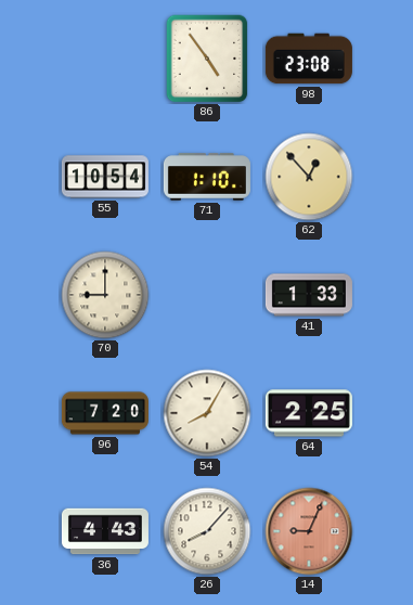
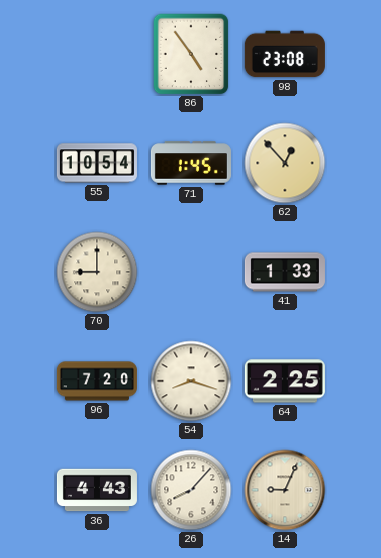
71: 1:10 -> 1:45 (191, 163)
54: 8:05 -> 8:18 (191, 381)
14 dial: salmon -> cream (285, 490)
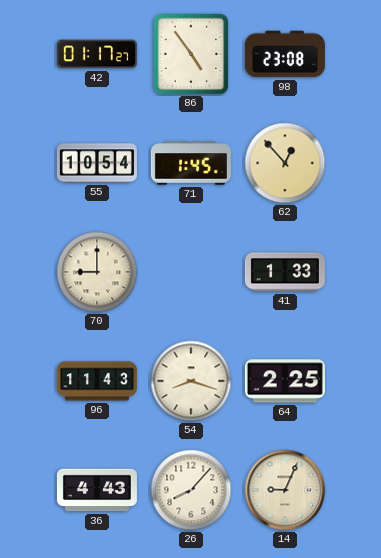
42: none -> 01:17 (97, 54)
96: 7:20 -> 11:43 (97, 381)
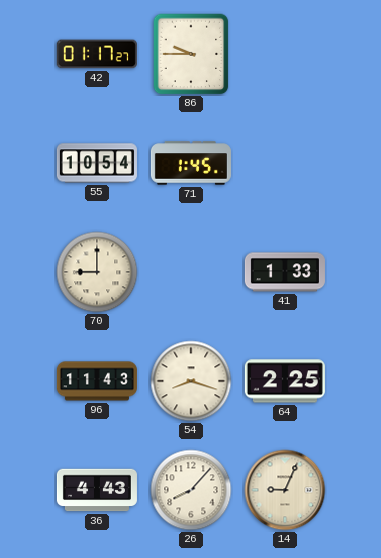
86: 4:54 -> 9:45 (191, 54)
98: 23:08 -> none (285, 54)
62: 12:53 -> none (285, 163)
